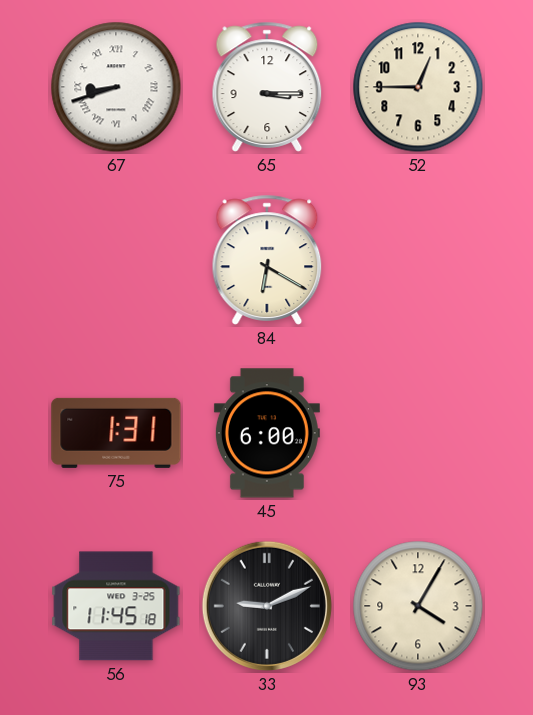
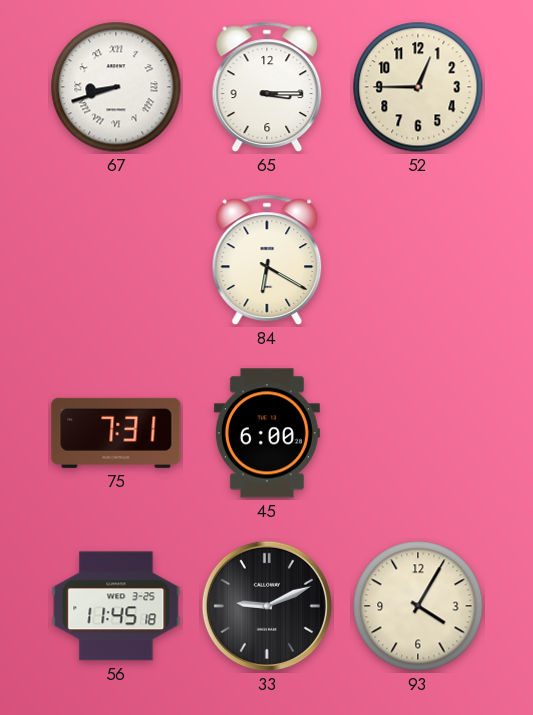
75: 1:31 -> 7:31 (116, 433)
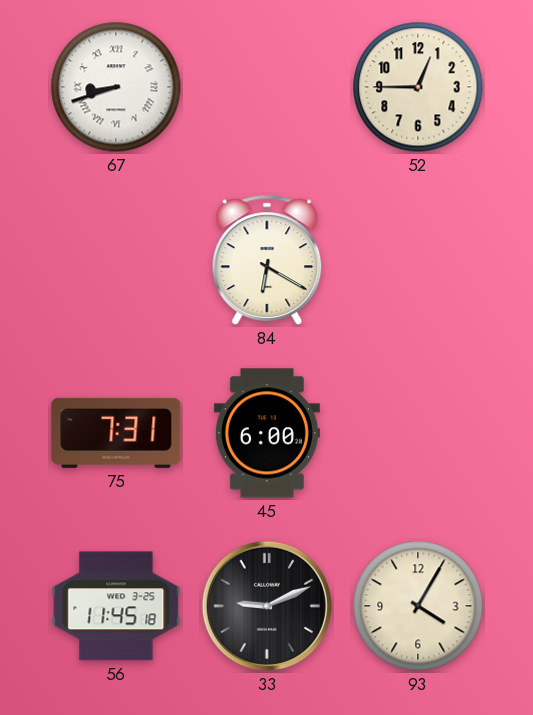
65: 3:15 -> none (267, 87)
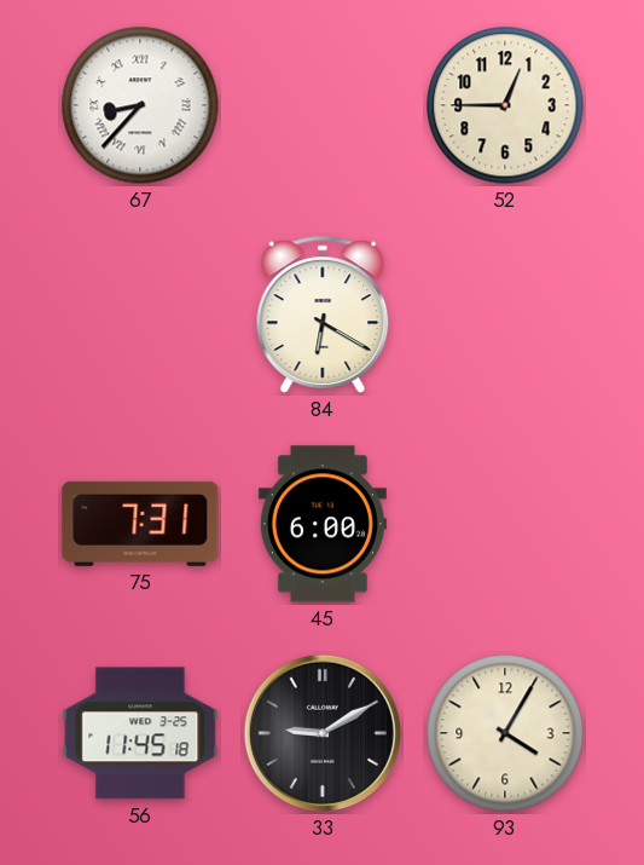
67: 8:42 -> 8:37 (140, 105)
33: 9:11 -> 9:10 (323, 733)
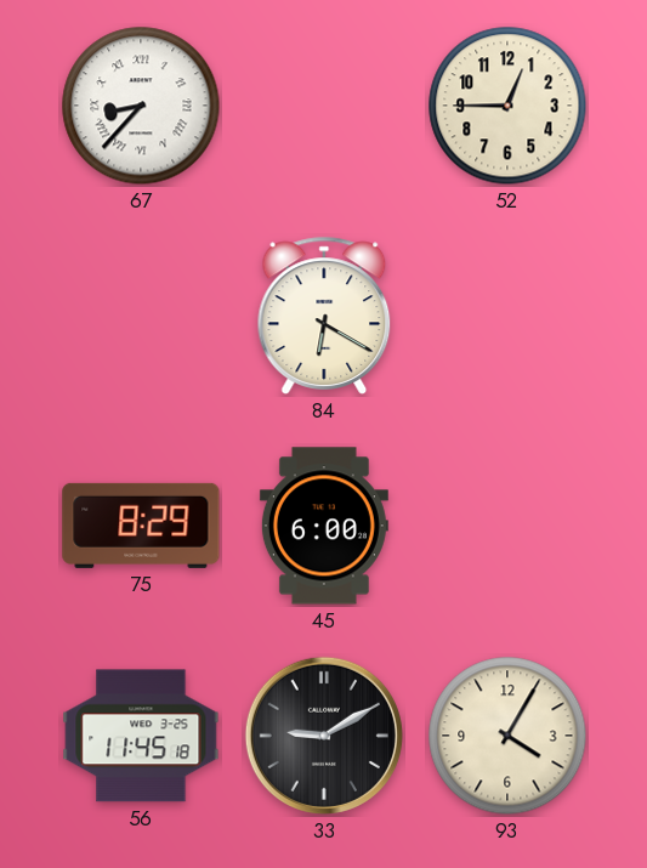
75: 7:31 -> 8:29 (141, 526)
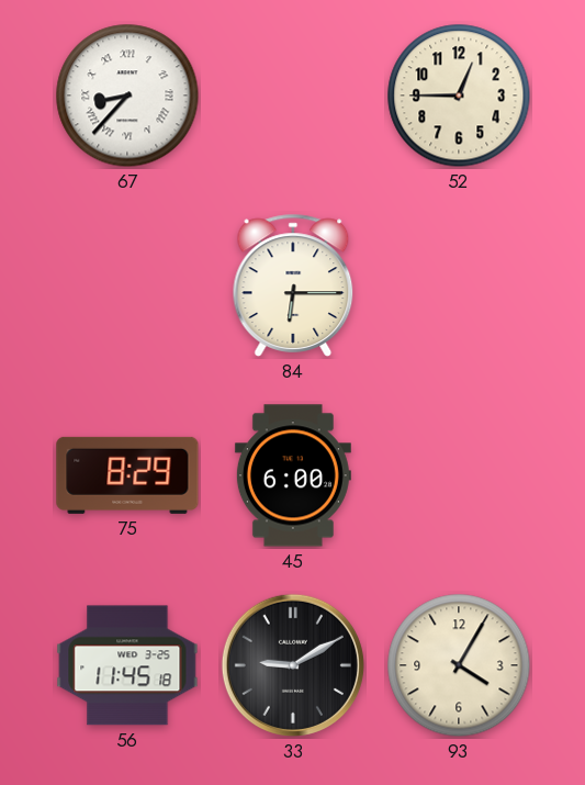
84: 6:20 -> 6:15 (293, 285)
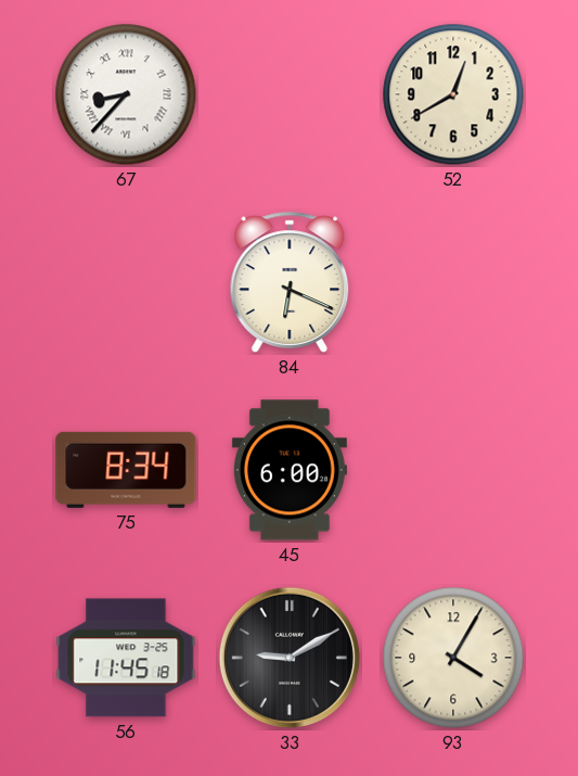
52: 12:45 -> 12:40 (453, 94)
84: 6:15 -> 6:19 (290, 282)
75: 8:29 -> 8:34 (126, 470)
